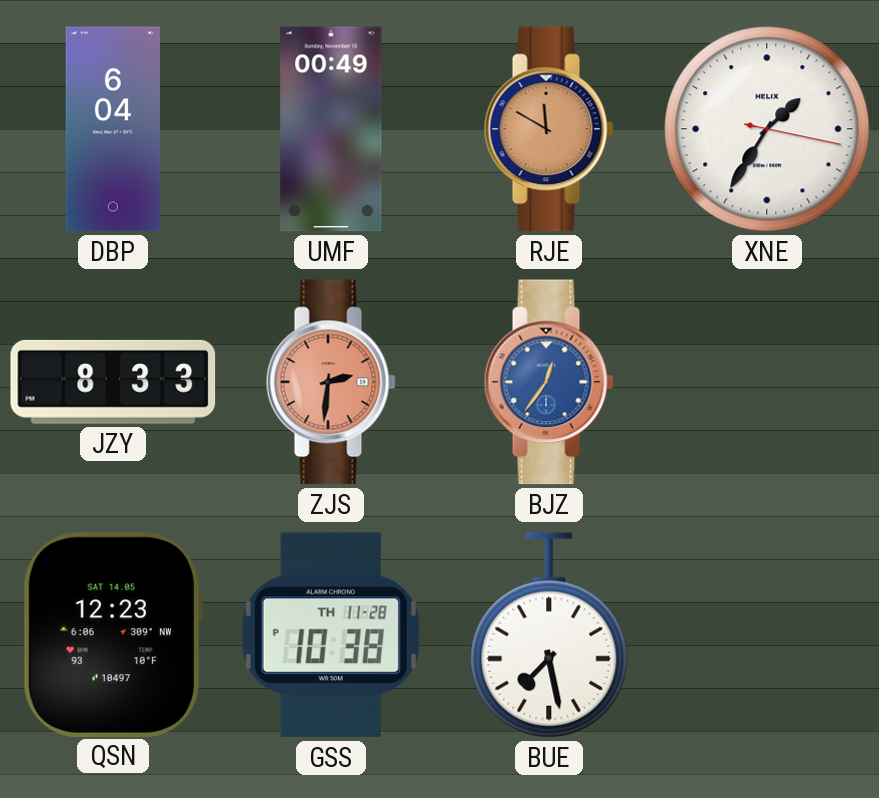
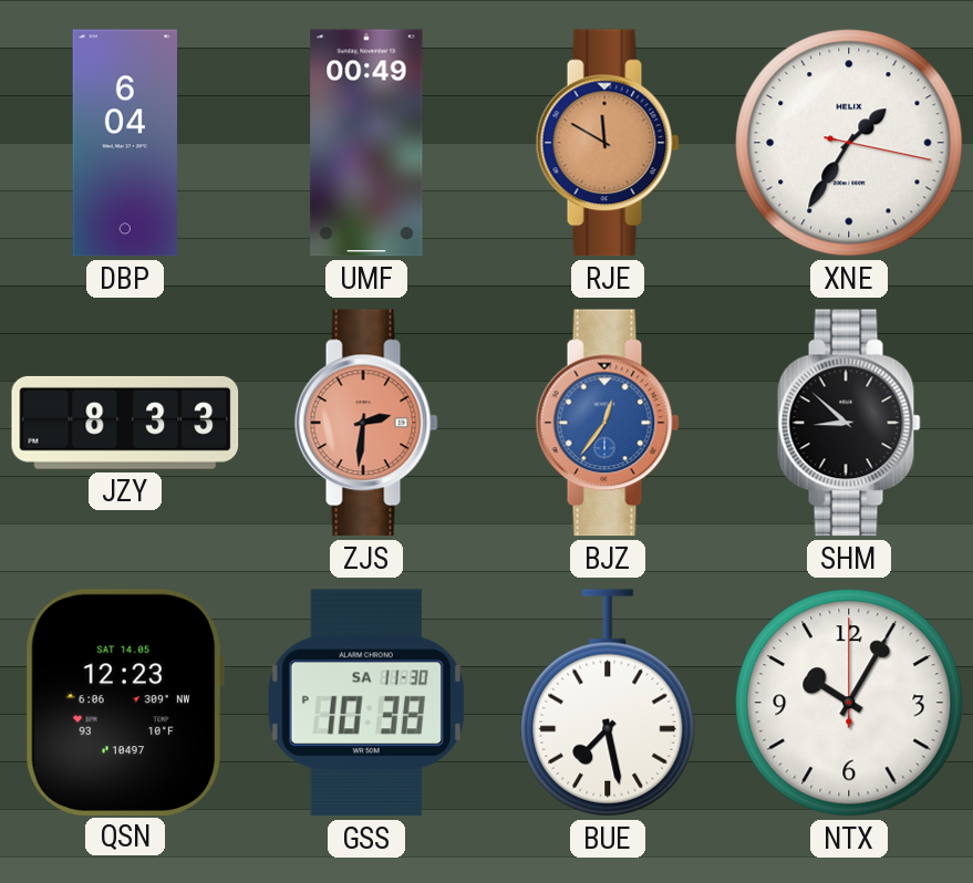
SHM: none -> 8:52 (849, 423)
GSS date: TH 11-28 -> SA 11-30 (366, 703)
NTX: none -> 10:05 (849, 703)
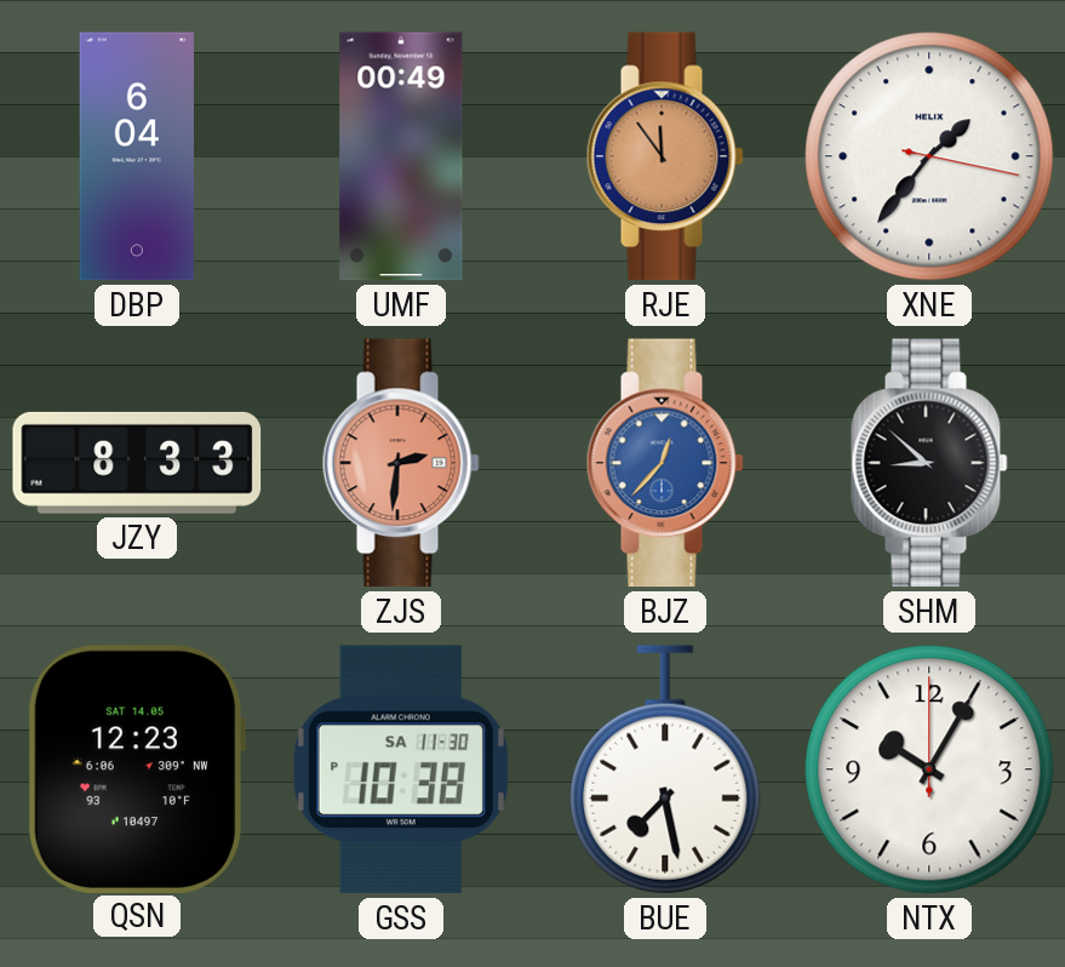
RJE: 11:50 -> 11:54 (665, 156)
XNE: 1:35 -> 1:36 (929, 156)
BJZ: 12:36 -> 12:37 (665, 463)
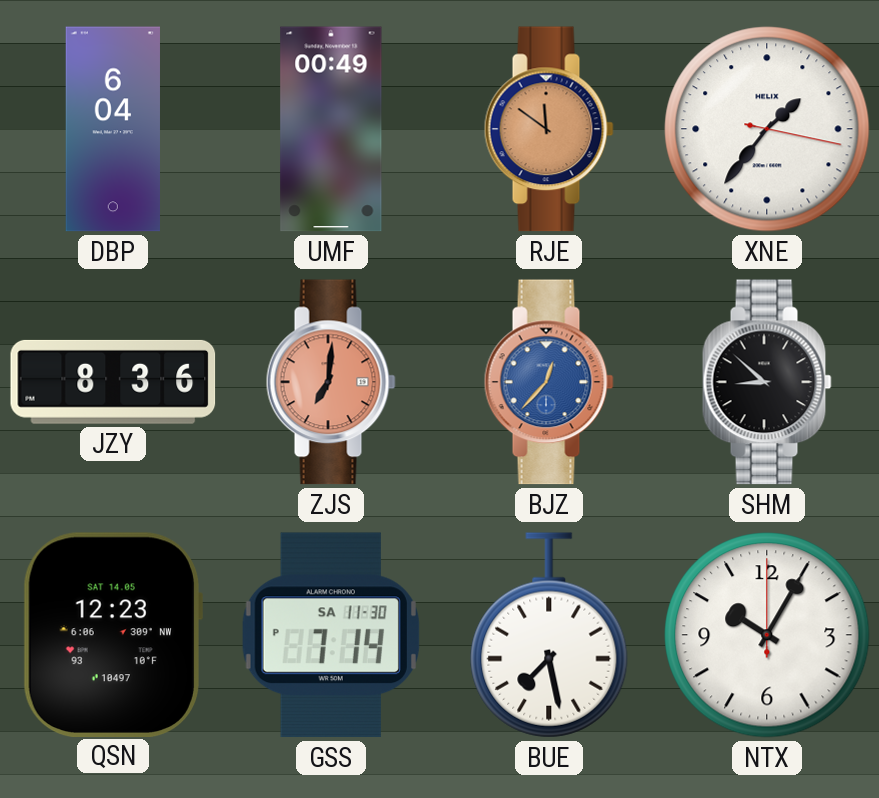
RJE: 11:54 -> 11:51 (549, 129)
JZY: 8:33 -> 8:36 (113, 382)
ZJS: 2:31 -> 7:01 (331, 382)
GSS: 10:38 -> 7:14 (331, 635)
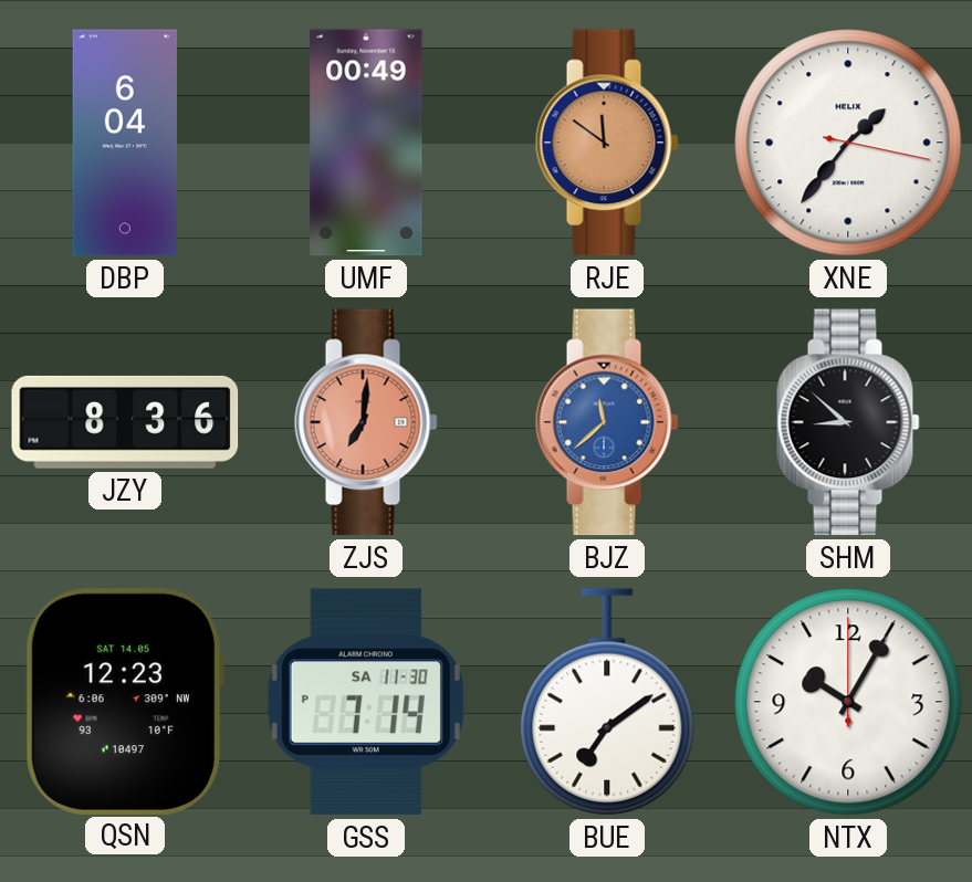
BJZ: 12:37 -> 11:38 (607, 422)
BUE: 7:28 -> 7:09 (607, 702)
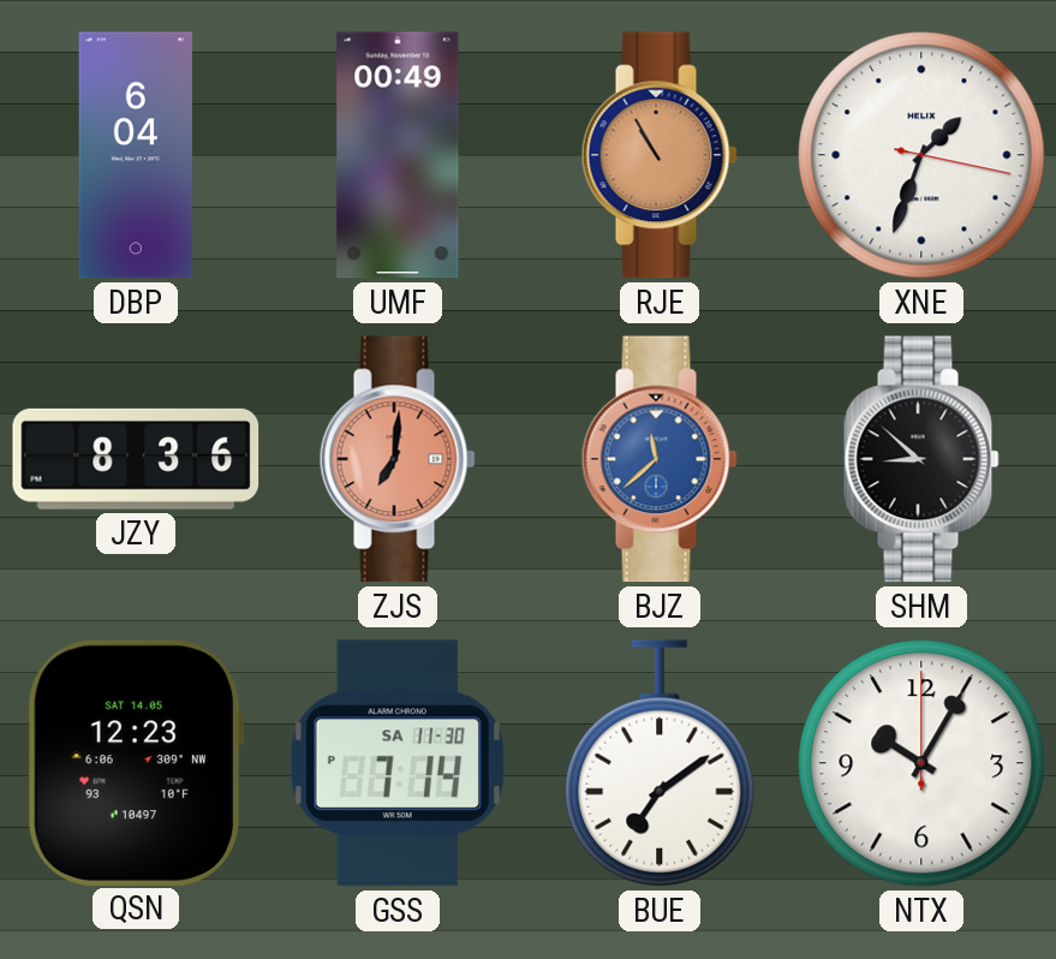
RJE: 11:51 -> 10:55 (660, 155)
XNE: 1:36 -> 1:33 (921, 155)
